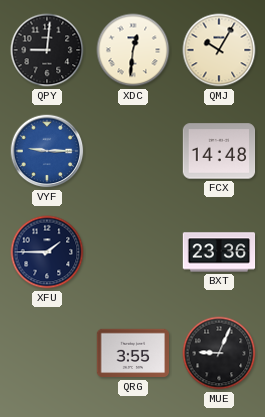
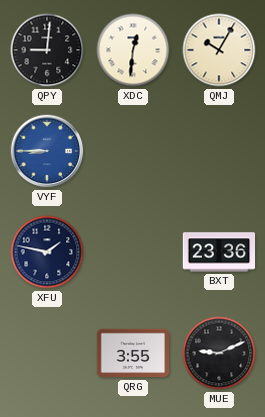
VYF: 9:15 -> 8:45 (47, 151)
FCX: 14:48 -> none (219, 151)
XFU: 1:45 -> 1:47 (47, 252)
MUE: 9:04 -> 9:11 (219, 353)
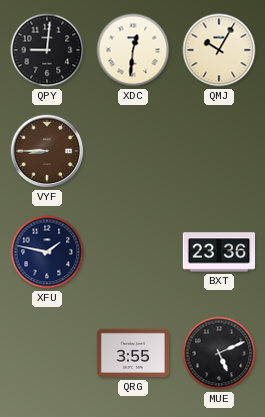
VYF dial: blue -> brown (47, 151)
MUE: 9:11 -> 5:11 (219, 353)
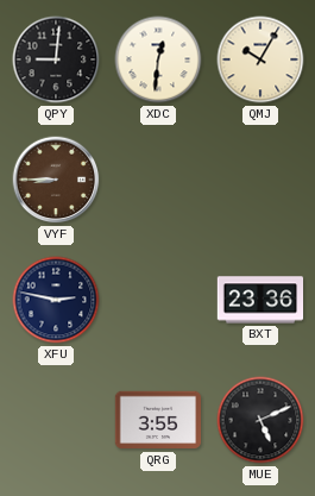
XFU: 1:47 -> 2:47 (56, 300)
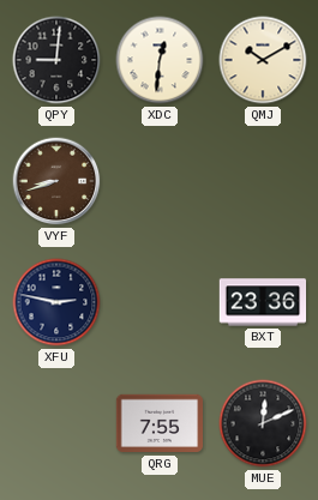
QMJ: 10:05 -> 10:10 (263, 60)
VYF: 8:45 -> 8:42 (56, 181)
QRG: 3:55 -> 7:55 (160, 423)
MUE: 5:11 -> 12:11 (263, 423)
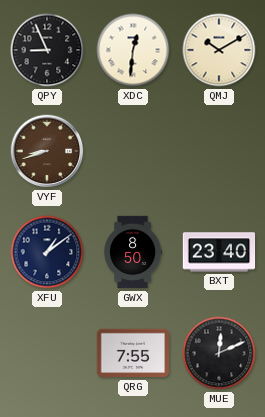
QPY: 9:01 -> 8:56 (47, 50)
XFU: 2:47 -> 1:09 (47, 252)
GWX: none -> 8:50 (133, 252)
BXT: 23:36 -> 23:40 (219, 252)
